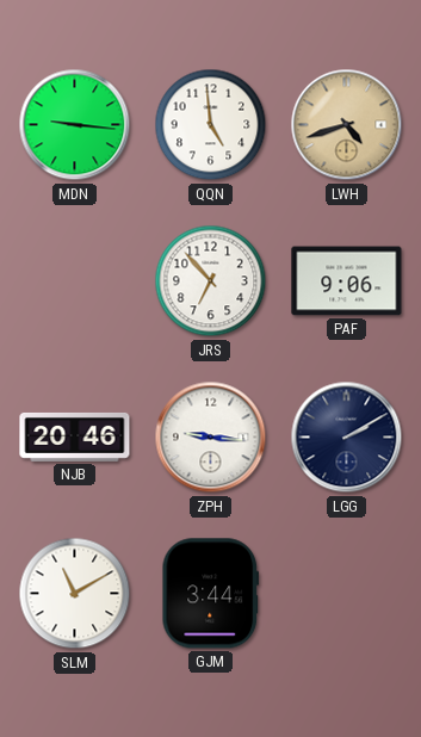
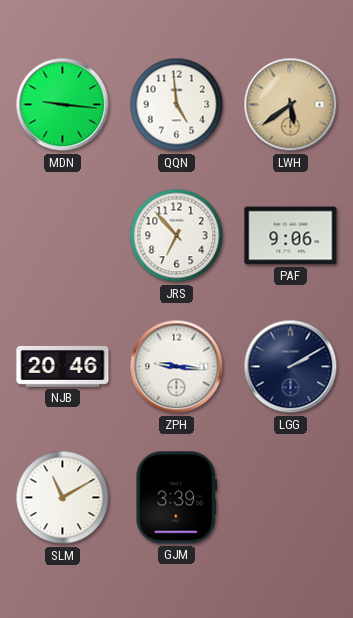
LWH: 4:42 -> 5:39 (291, 105)
GJM: 3:44 -> 3:39 (177, 498)
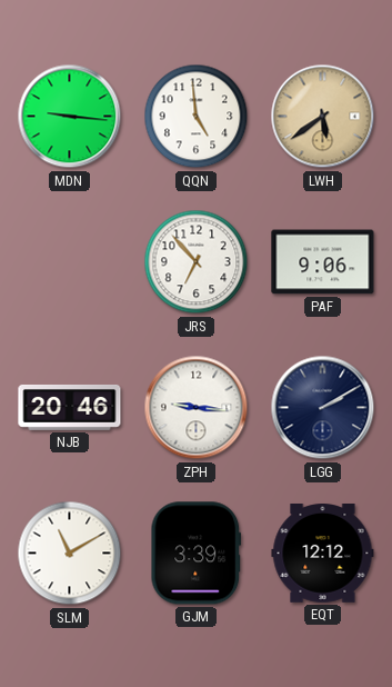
EQT: none -> 12:12 (323, 554)
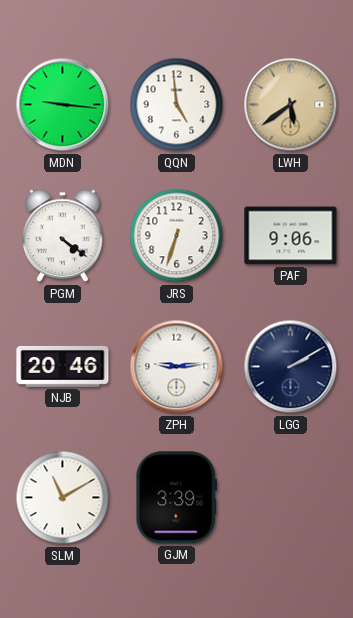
PGM: none -> 4:21 (63, 236)
JRS: 6:53 -> 6:33 (177, 236)
ZPH: 9:16 -> 9:14 (177, 367)
EQT: 12:12 -> none (323, 554)
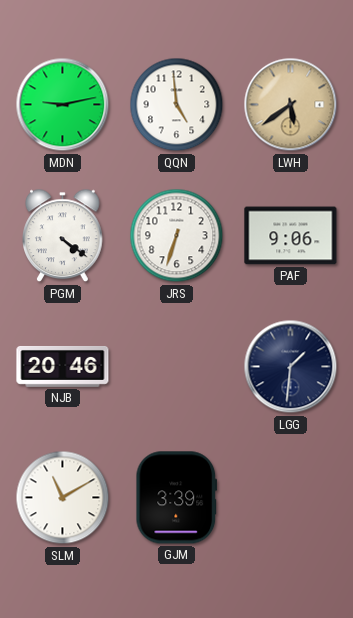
MDN: 9:16 -> 9:13 (63, 105)
ZPH: 9:14 -> none (177, 367)
LGG: 2:10 -> 1:31 (291, 367)
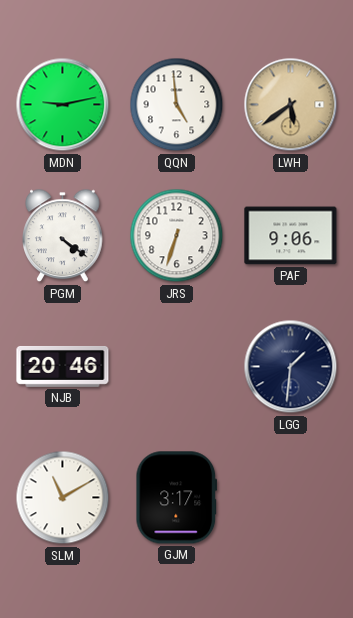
GJM: 3:39 -> 3:17 (177, 498)
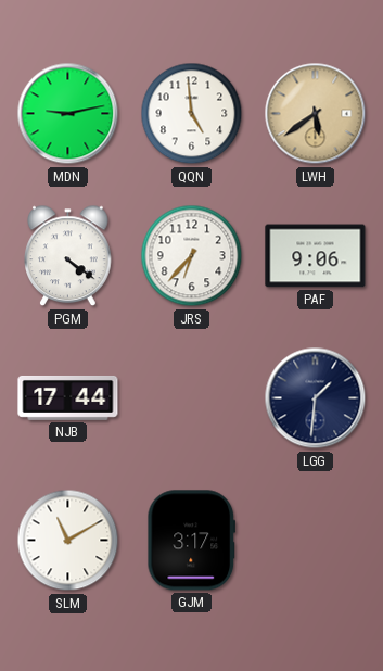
JRS: 6:33 -> 6:37 (192, 256)
NJB: 20:46 -> 17:44 (68, 397)
